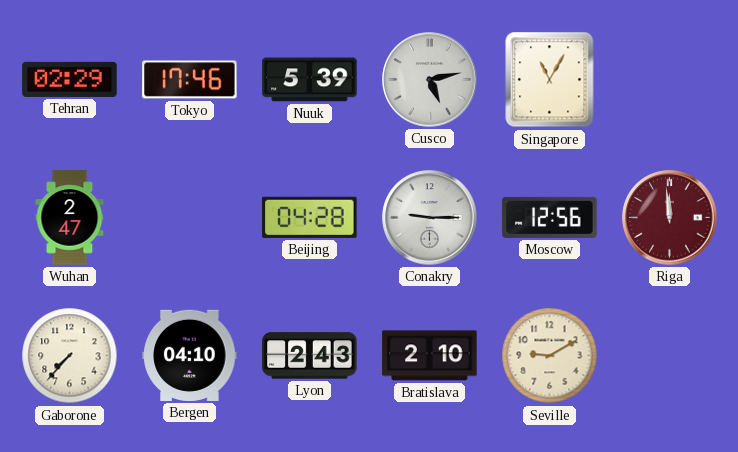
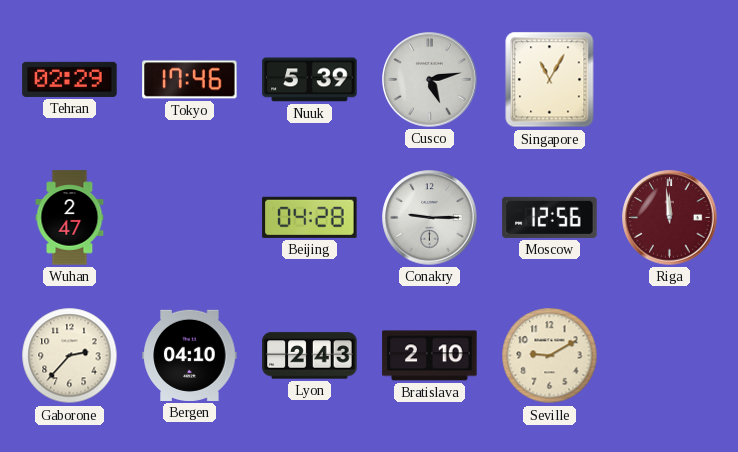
Gaborone: 7:37 -> 2:37 (70, 356)
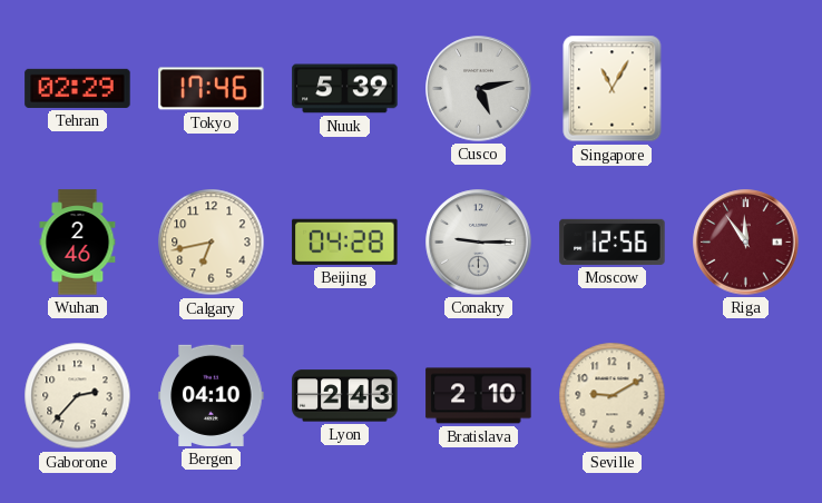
Wuhan: 2:47 -> 2:46 (78, 243)
Calgary: none -> 6:43 (212, 243)
Riga: 11:59 -> 11:54 (746, 243)
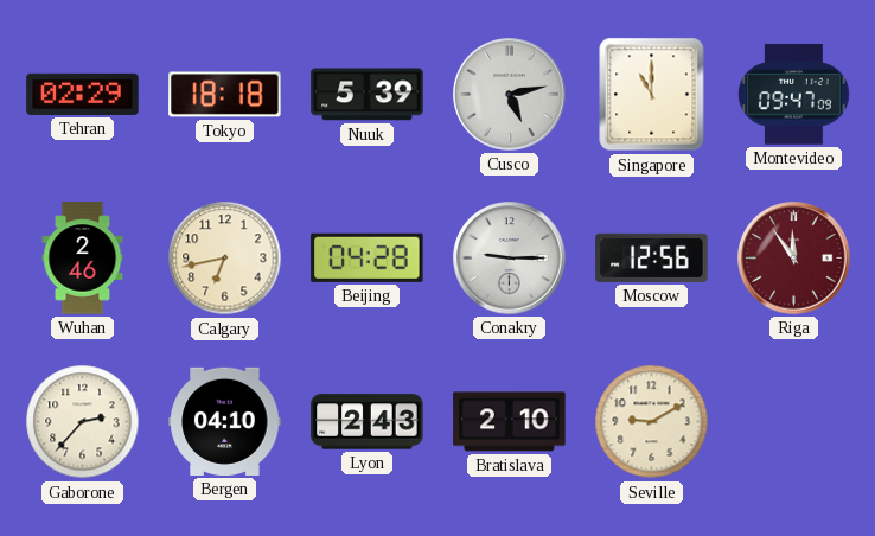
Tokyo: 17:46 -> 18:18 (225, 95)
Singapore: 11:05 -> 11:00 (652, 95)
Montevideo: none -> 09:47 (794, 95)
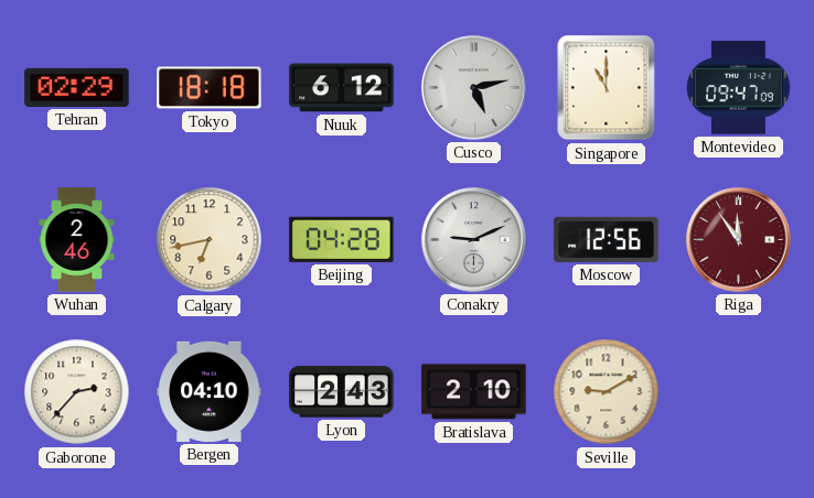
Nuuk: 5:39 -> 6:12 (342, 88)
Conakry: 9:15 -> 9:11 (474, 240)
